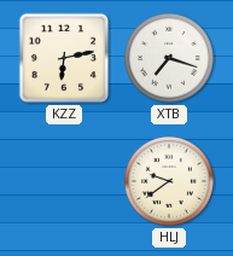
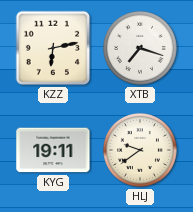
KYG: none -> 19:11 (53, 150)
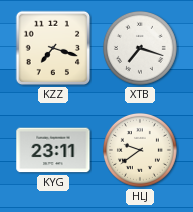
KZZ: 6:13 -> 7:18 (53, 48)
KYG: 19:11 -> 23:11 (53, 150)
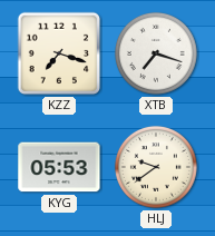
KYG: 23:11 -> 05:53 (59, 167)
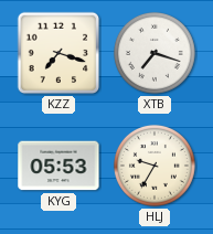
HLJ: 9:39 -> 9:35 (155, 166)
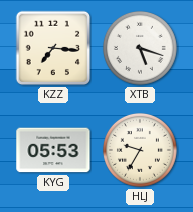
KZZ: 7:18 -> 7:16 (53, 48)
XTB: 7:18 -> 5:18 (140, 48)
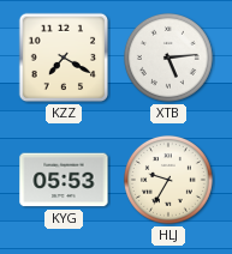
KZZ: 7:16 -> 7:20 (64, 58)
XTB: 5:18 -> 5:14 (168, 58)
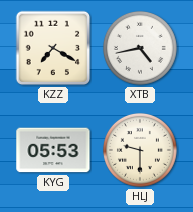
XTB: 5:14 -> 4:43 (140, 48)
HLJ: 9:35 -> 9:30 (140, 150)
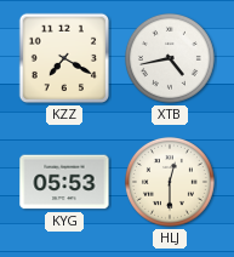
HLJ: 9:30 -> 12:30 (170, 182)
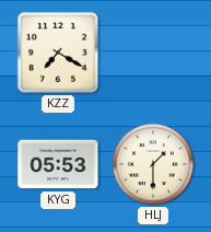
XTB: 4:43 -> none (170, 58)
HLJ: 12:30 -> 1:30 (153, 164)
